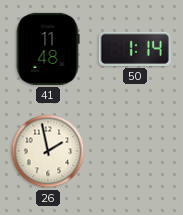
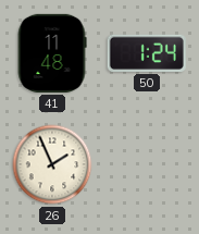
50: 1:14 -> 1:24 (147, 53)
26: 1:58 -> 1:56 (52, 164)
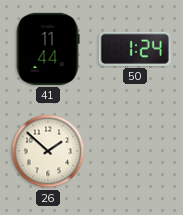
41: 11:48 -> 11:44 (48, 49)
26: 1:56 -> 1:52 (48, 151)
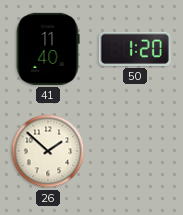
41: 11:44 -> 11:40 (48, 49)
50: 1:24 -> 1:20 (135, 49)
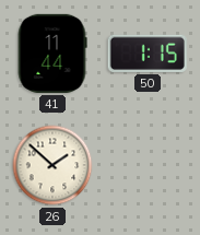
41: 11:40 -> 11:44 (52, 54)
50: 1:20 -> 1:15 (148, 54)
